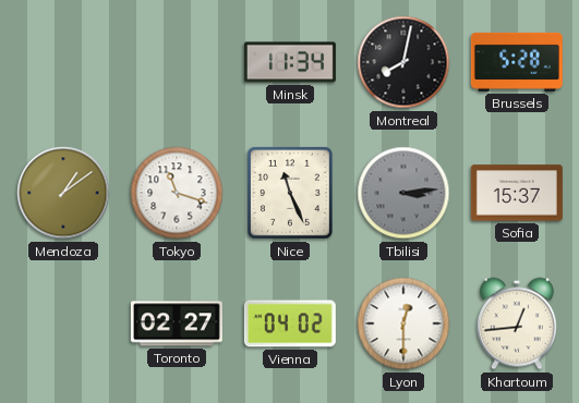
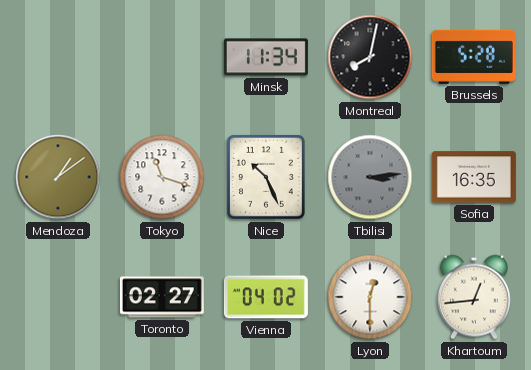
Nice: 11:26 -> 10:26 (266, 177)
Sofia: 15:37 -> 16:35 (474, 177)
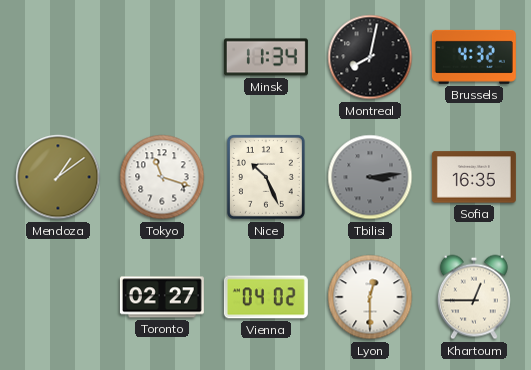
Brussels: 5:28 -> 4:32 (474, 57)
Khartoum: 12:44 -> 12:45 (474, 297)
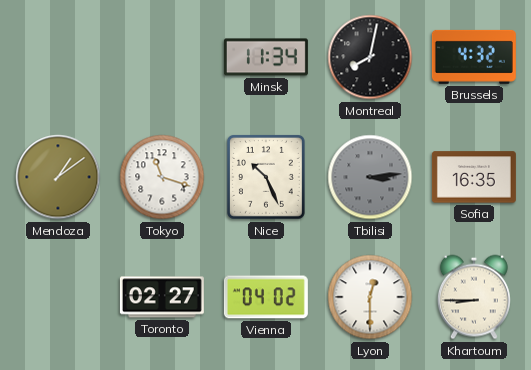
Khartoum: 12:45 -> 8:45 (474, 297)
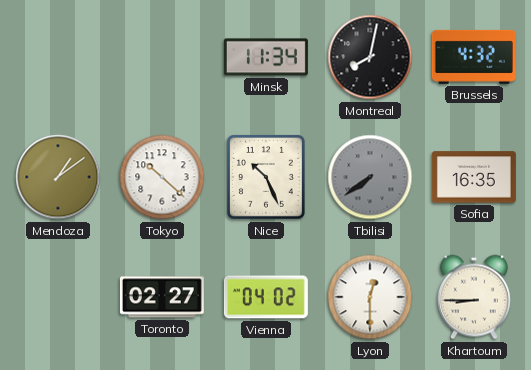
Tokyo: 11:18 -> 10:22 (162, 177)
Tbilisi: 3:14 -> 7:39 (370, 177)
